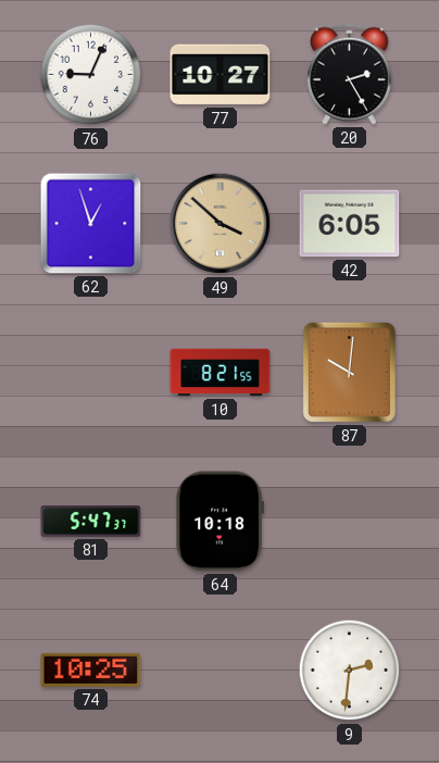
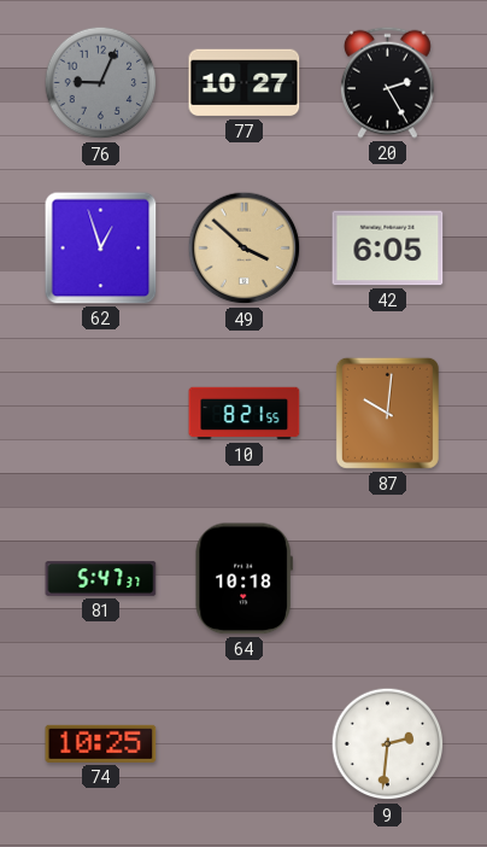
76 dial: white -> grey (101, 83)
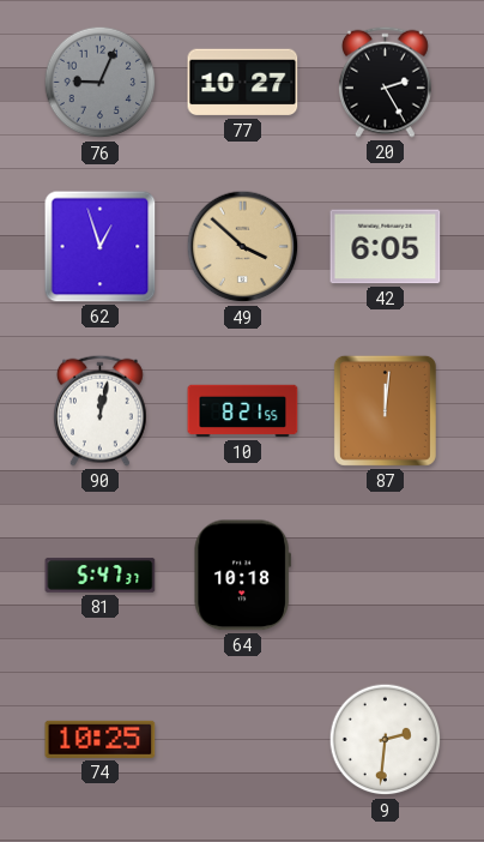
90: none -> 12:02 (101, 410)
87: 10:01 -> 12:01 (385, 410)
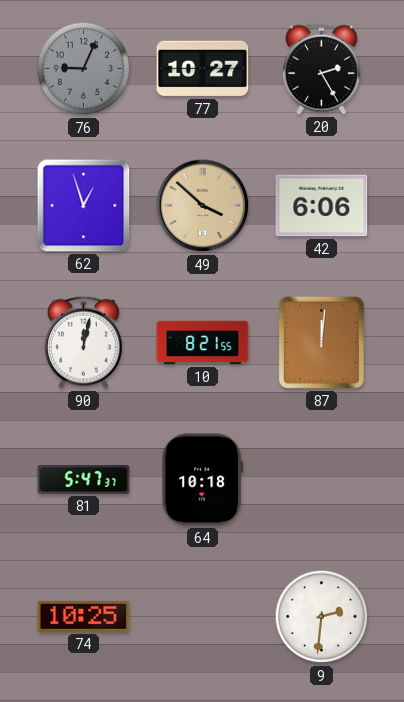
42: 6:05 -> 6:06 (322, 206)
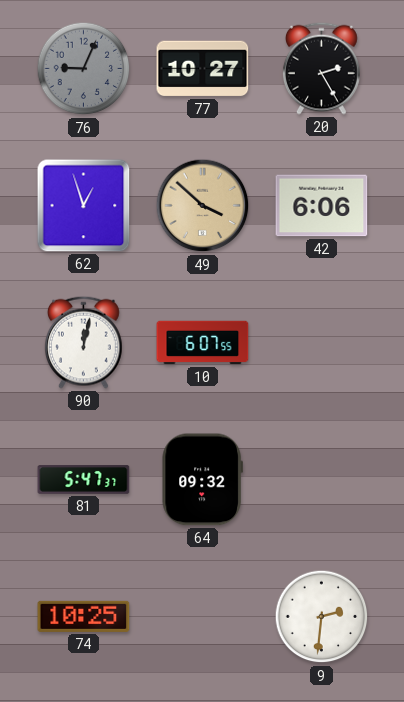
10: 8:21 -> 6:07 (203, 343)
87: 12:01 -> none (321, 342)
64: 10:18 -> 09:32 (202, 480)
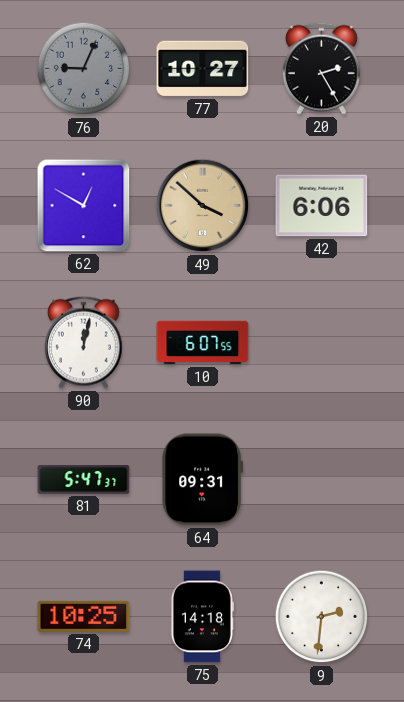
62: 12:57 -> 12:50 (84, 206)
64: 09:32 -> 09:31 (202, 480)
75: none -> 14:18 (202, 617)
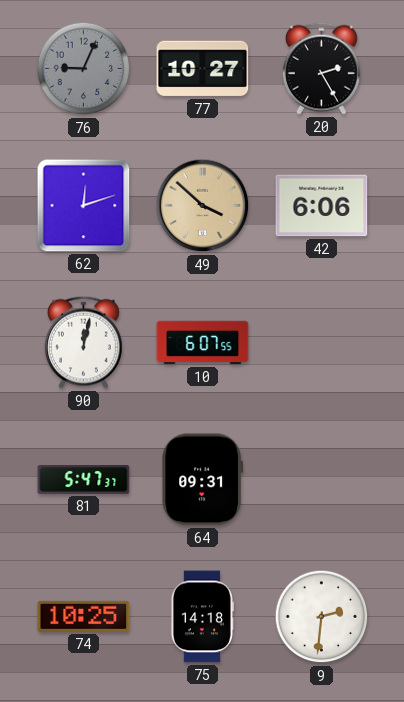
62: 12:50 -> 12:12 (84, 206)
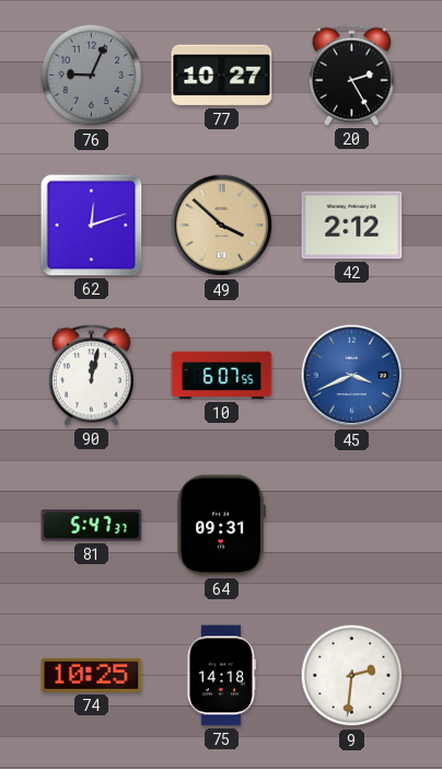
42: 6:06 -> 2:12 (352, 226)
45: none -> 3:41 (352, 376)
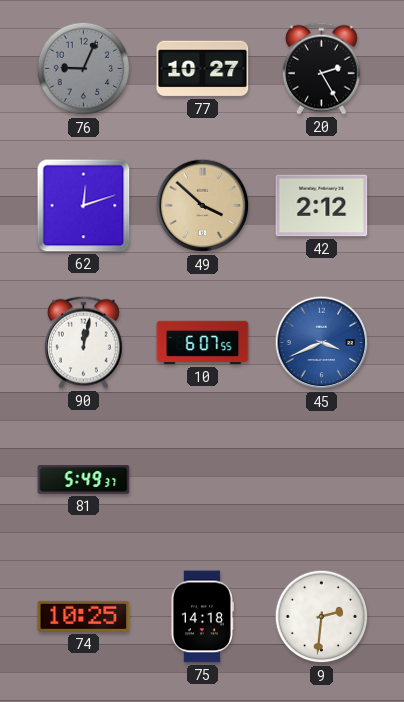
81: 5:47 -> 5:49 (84, 480)
64: 09:31 -> none (221, 526)
